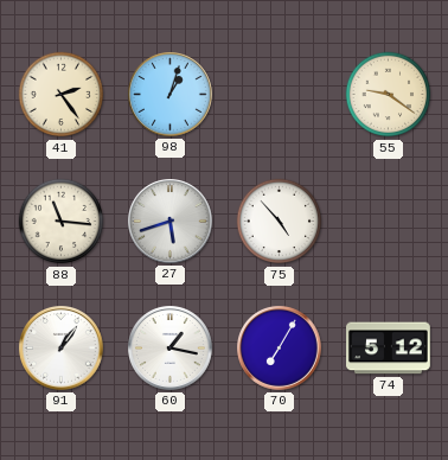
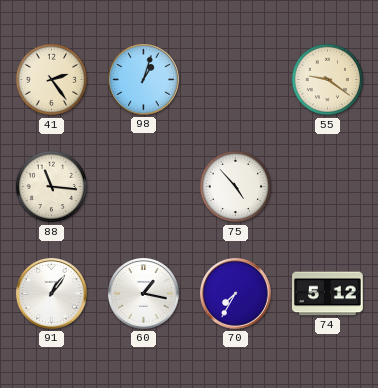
27: 5:42 -> none (171, 222)
70: 7:05 -> 7:35 (236, 294)
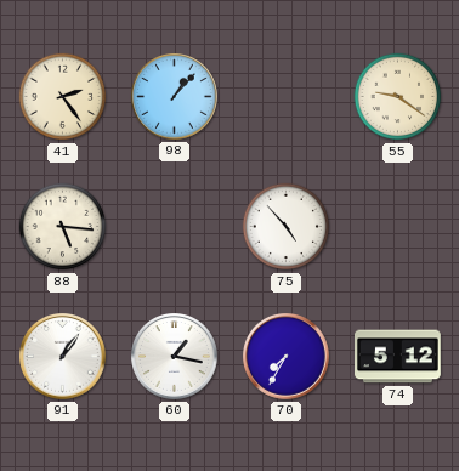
98: 1:03 -> 1:07 (175, 97)
88: 11:16 -> 5:16 (63, 227)
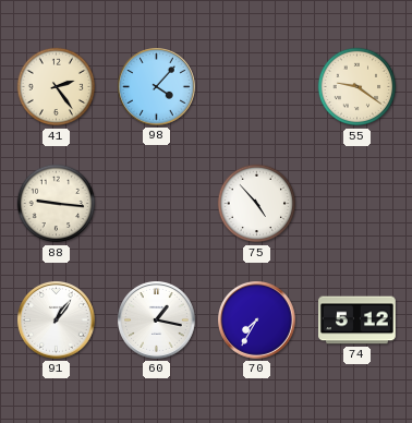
98: 1:07 -> 4:07 (157, 87)
88: 5:16 -> 9:16 (57, 204)
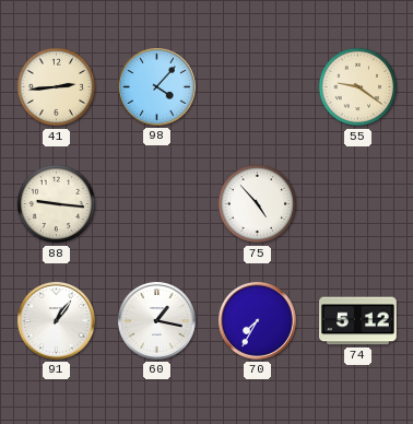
41: 2:24 -> 2:44 (57, 87)
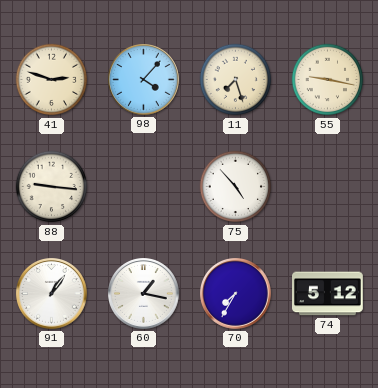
41: 2:44 -> 2:48 (52, 80)
11: none -> 7:27 (236, 80)
55: 9:21 -> 9:17 (328, 80)
